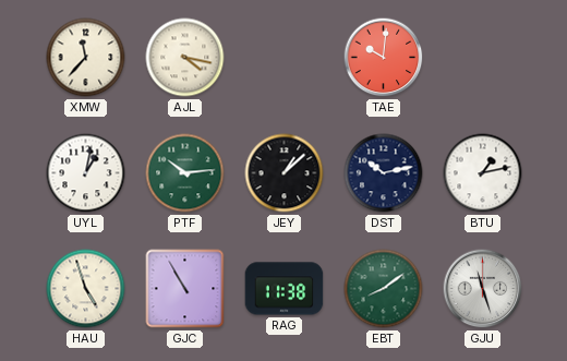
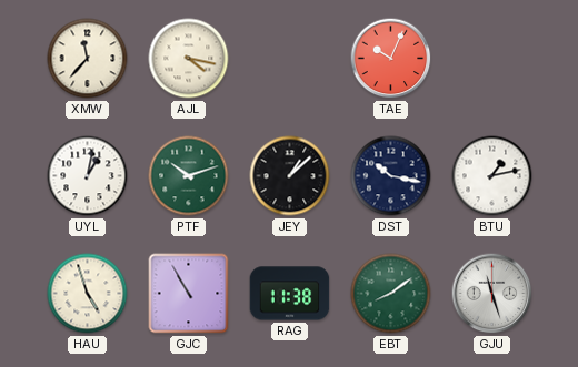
TAE: 10:01 -> 10:04 (391, 59)
PTF: 10:14 -> 10:12 (189, 176)
DST: 10:13 -> 10:17 (391, 176)
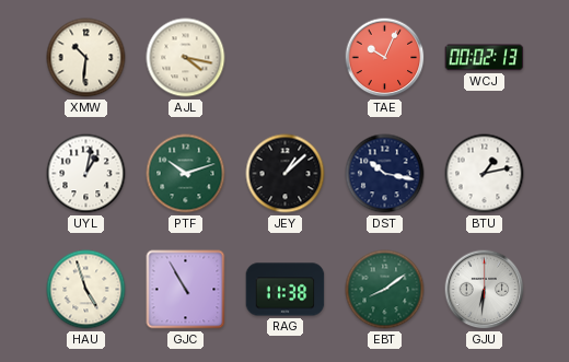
XMW: 11:37 -> 10:31 (86, 58)
WCJ: none -> 00:02 (485, 58)
GJU: 11:27 -> 6:31 (485, 290)
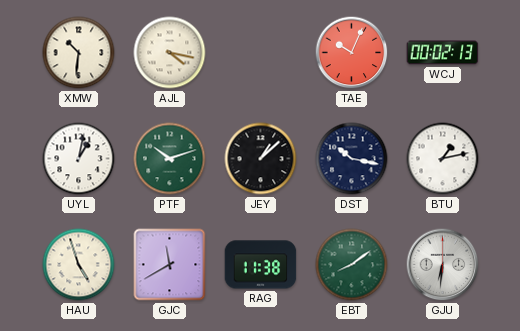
GJC: 10:55 -> 11:40 (170, 265)
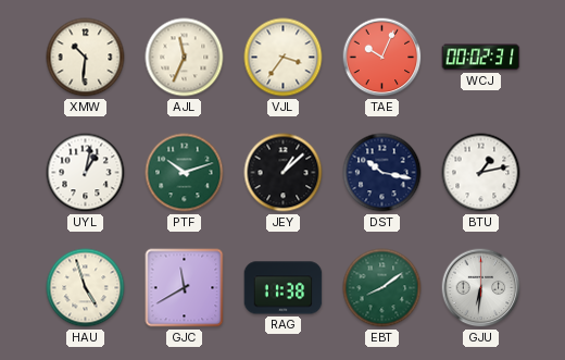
AJL: 4:17 -> 11:34 (185, 58)
VJL: none -> 3:36 (284, 58)
WCJ: 00:02:13 -> 00:02:31 (481, 58)
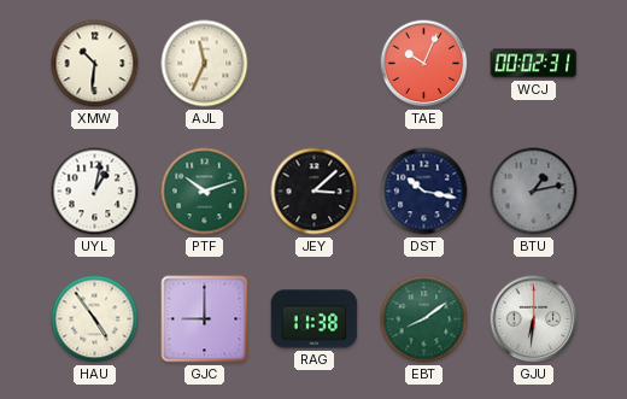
VJL: 3:36 -> none (284, 58)
JEY: 1:08 -> 3:08 (315, 192)
BTU dial: white -> grey (534, 192)
HAU: 4:57 -> 4:54 (95, 319)
GJC: 11:40 -> 9:00 (205, 319)
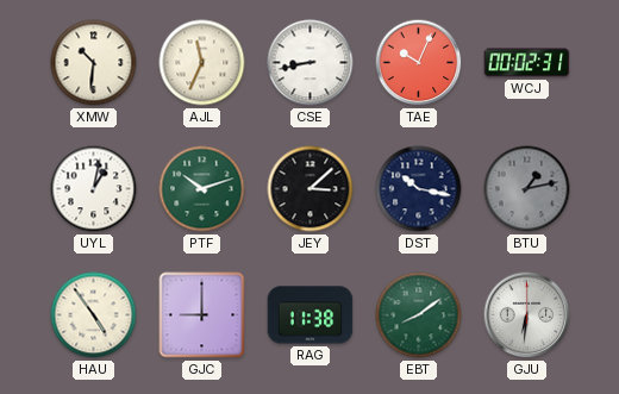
CSE: none -> 8:43 (311, 63)
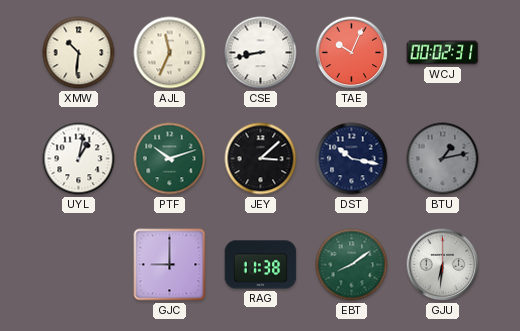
HAU: 4:54 -> none (94, 315)
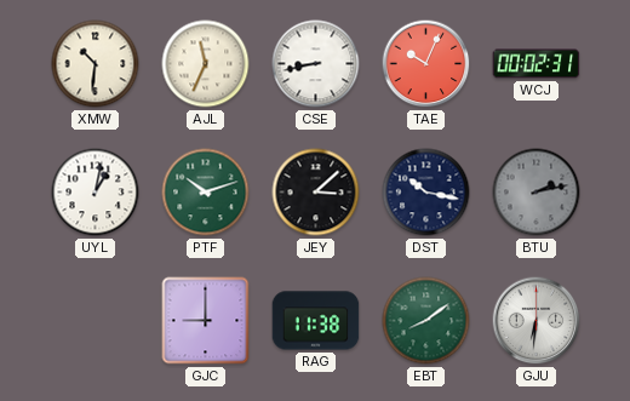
BTU: 1:13 -> 2:13 (537, 193)
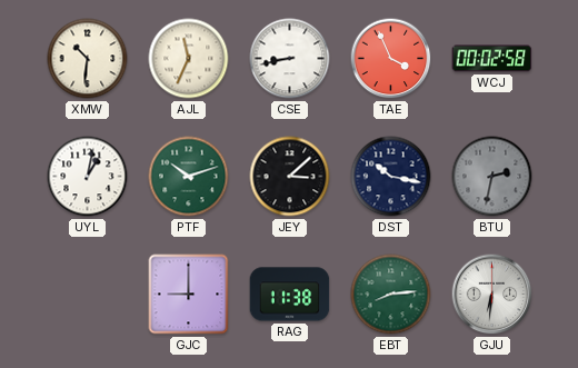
TAE: 10:04 -> 3:56 (391, 59)
WCJ: 00:02:31 -> 00:02:58 (492, 59)
BTU: 2:13 -> 2:32 (492, 177)
EBT: 8:09 -> 8:14 (391, 295)
